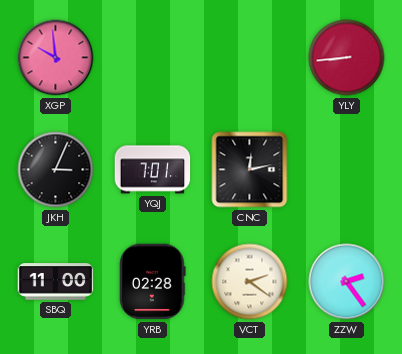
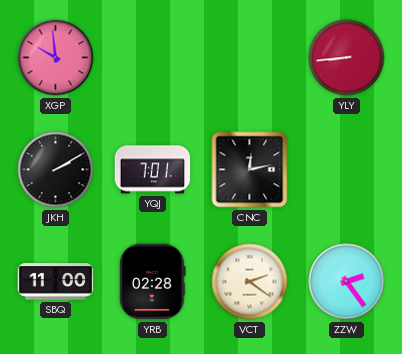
JKH: 3:04 -> 2:10 (56, 170)
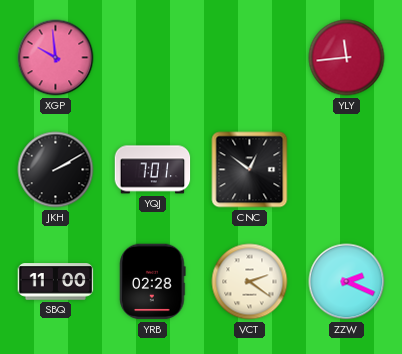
YLY: 8:44 -> 11:44 (347, 58)
CNC: 12:13 -> 12:51 (250, 170)
ZZW: 2:24 -> 2:19 (347, 282)
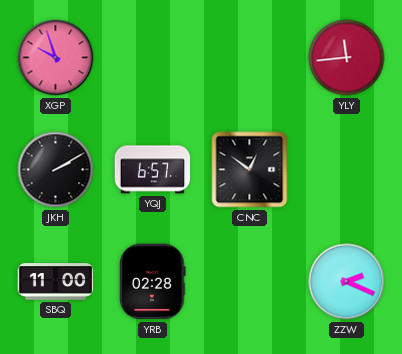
XGP: 9:59 -> 9:57 (56, 58)
YQJ: 7:01 -> 6:57 (153, 170)
VCT: 2:21 -> none (250, 282)
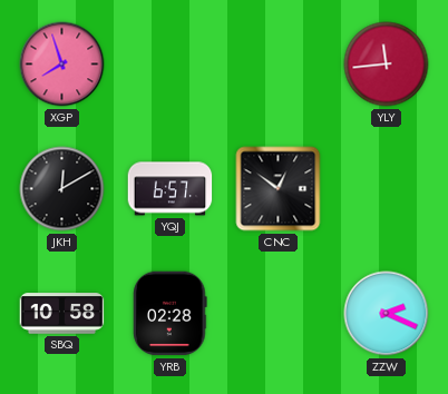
XGP: 9:57 -> 7:57 (62, 65)
JKH: 2:10 -> 12:10 (62, 189)
SBQ: 11:00 -> 10:58 (62, 314)
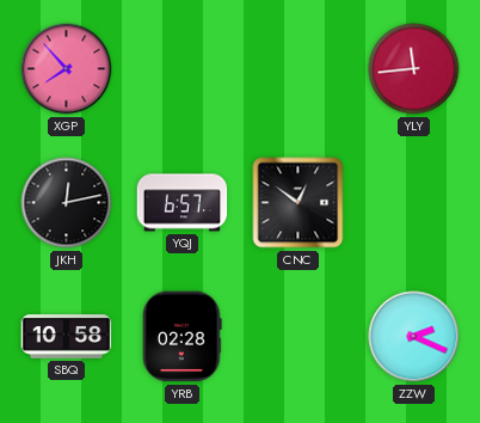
XGP: 7:57 -> 7:53 (67, 69)
JKH: 12:10 -> 12:13 (67, 203)
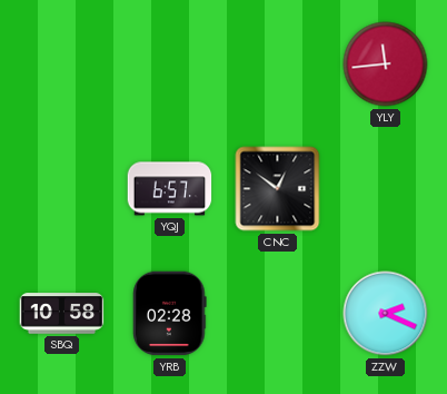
XGP: 7:53 -> none (67, 69)
JKH: 12:13 -> none (67, 203)
